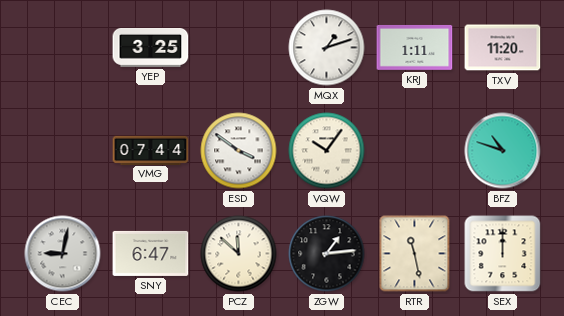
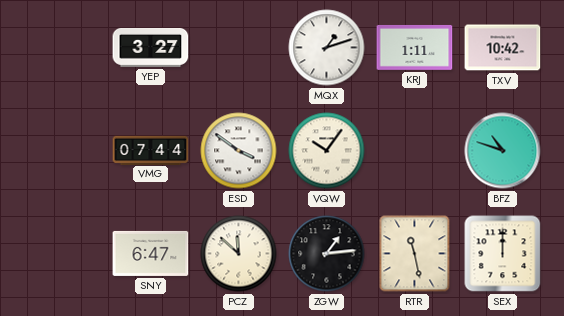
YEP: 3:25 -> 3:27 (151, 47)
TXV: 11:20 -> 10:42 (503, 48)
CEC: 9:02 -> none (63, 254)
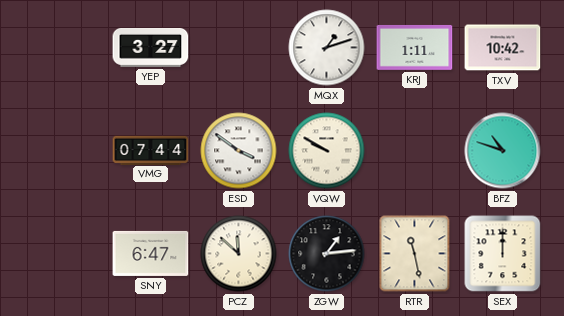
VQW: 10:06 -> 9:50 (327, 151)
